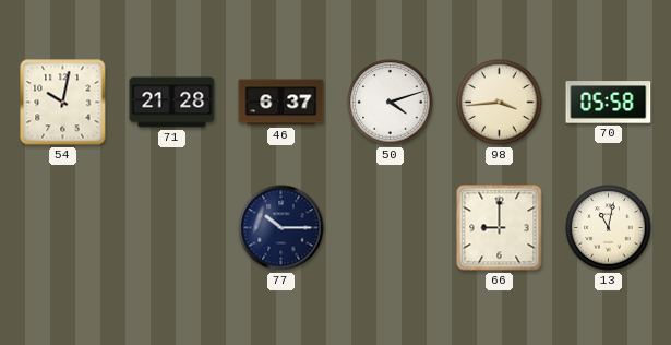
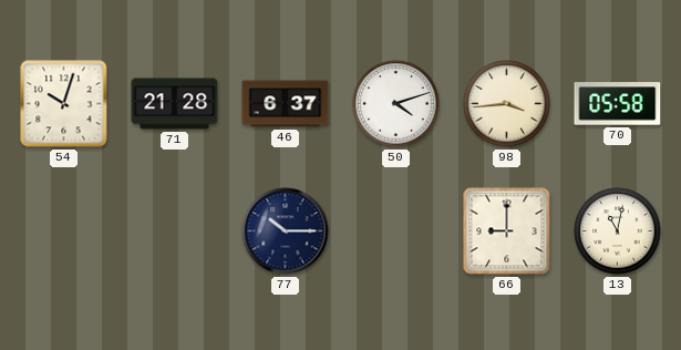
54: 10:02 -> 10:03 (64, 104)
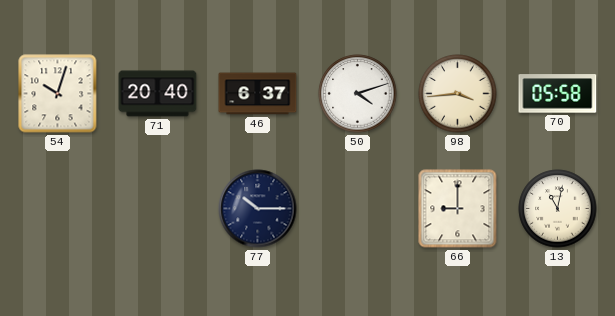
71: 21:28 -> 20:40 (158, 94)
